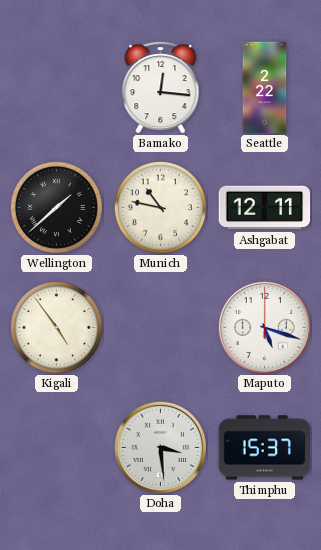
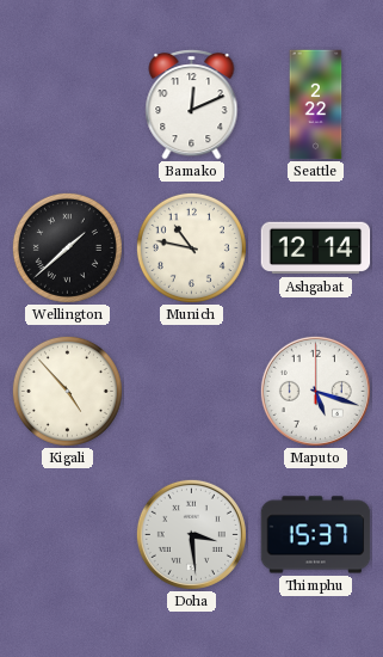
Bamako: 12:16 -> 12:11 (192, 105)
Ashgabat: 12:11 -> 12:14 (316, 248)
Kigali: 4:54 -> 4:53 (67, 391)
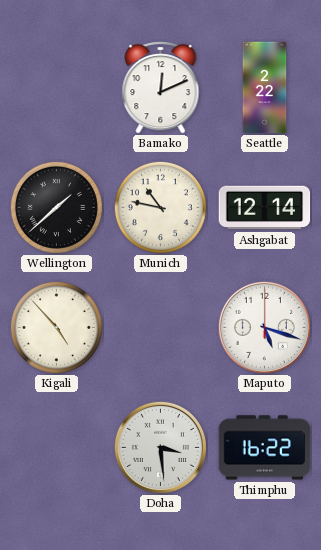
Thimphu: 15:37 -> 16:22 (265, 448)
